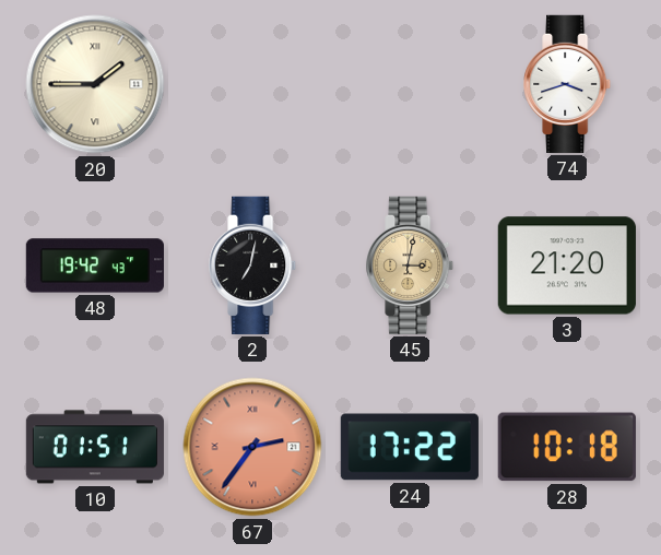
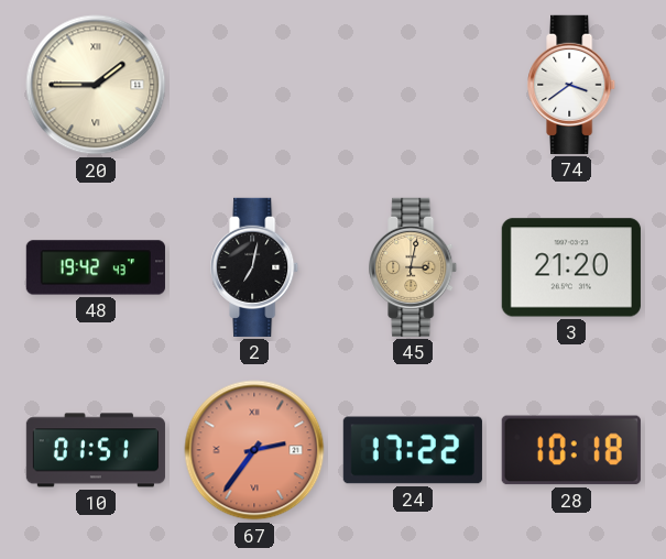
74: 3:42 -> 3:39 (572, 85)
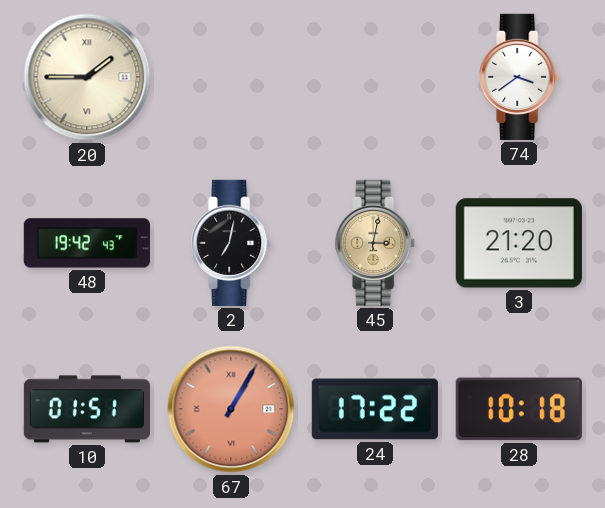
67: 2:36 -> 1:05 (231, 409)
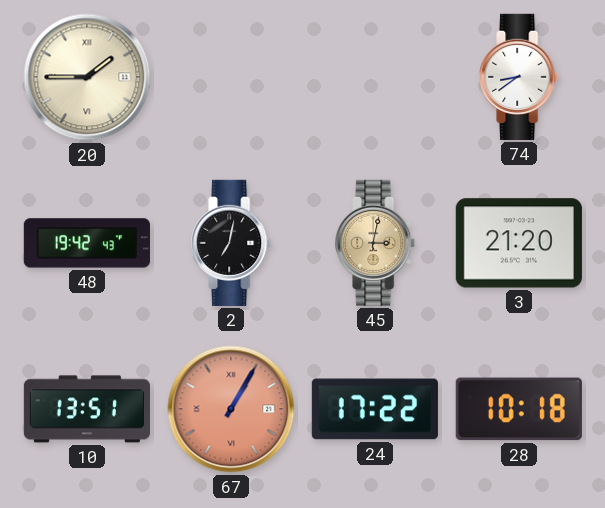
74: 3:39 -> 8:39 (520, 77)
10: 01:51 -> 13:51 (87, 409)
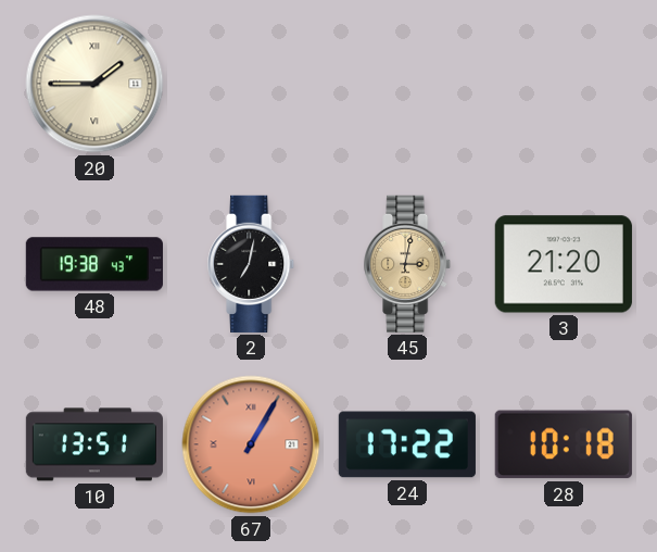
74: 8:39 -> none (520, 77)
48: 19:42 -> 19:38 (94, 264)
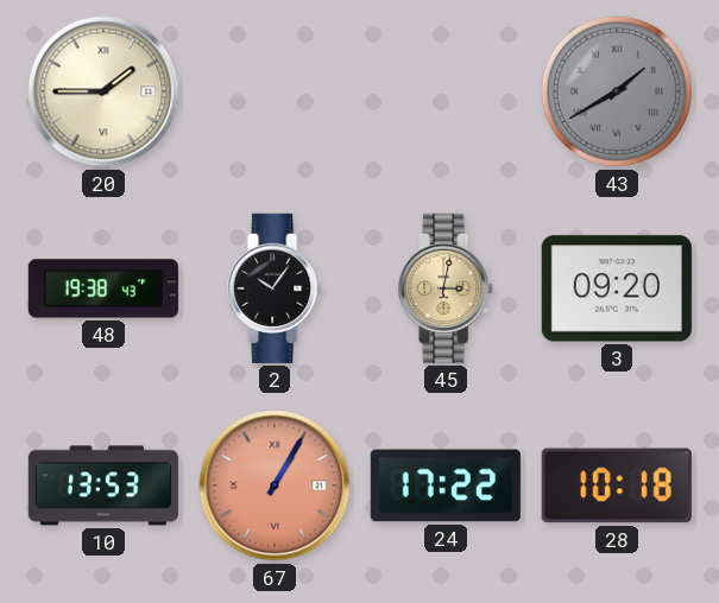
43: none -> 1:40 (617, 91)
2: 7:02 -> 10:06 (276, 288)
3: 21:20 -> 09:20 (617, 288)
10: 13:51 -> 13:53 (103, 485)
